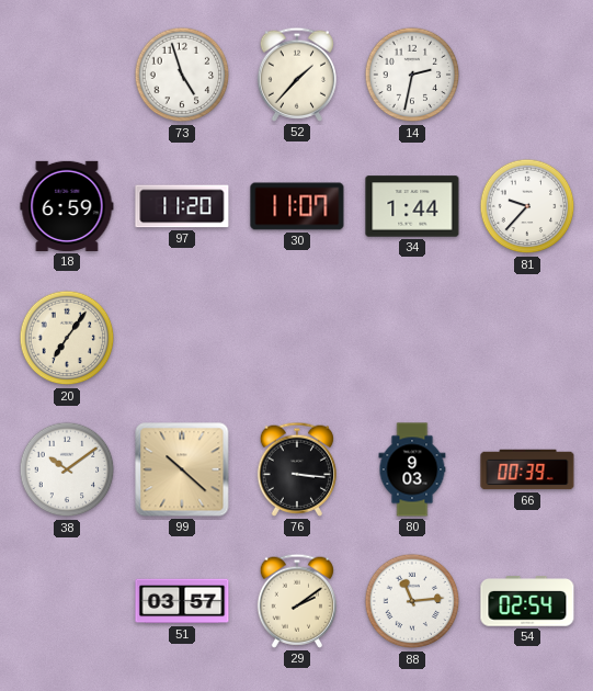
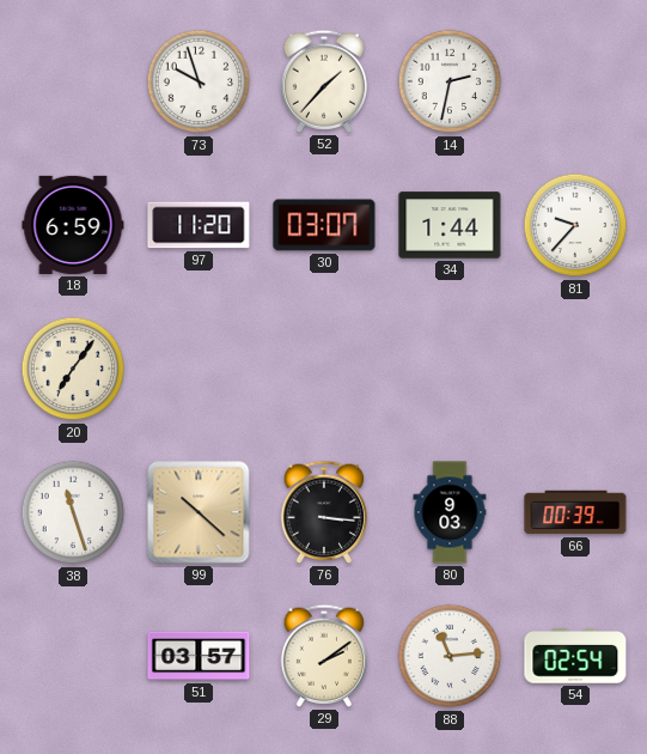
73: 4:57 -> 9:57 (199, 81)
30: 11:07 -> 03:07 (324, 225)
38: 10:09 -> 11:27 (73, 512)
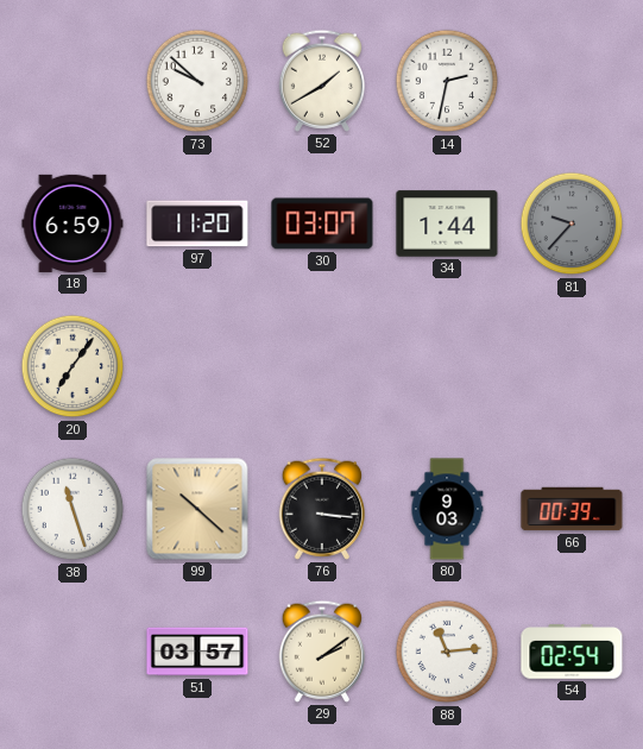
73: 9:57 -> 9:52 (197, 81)
52: 1:37 -> 1:40 (321, 81)
81 dial: white -> grey (572, 224)
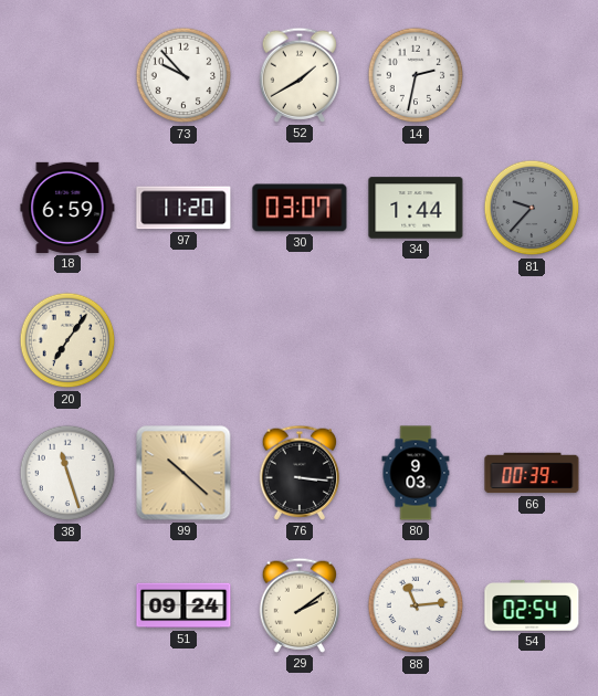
73: 9:52 -> 9:53 (183, 75)
51: 03:57 -> 09:24 (183, 605)
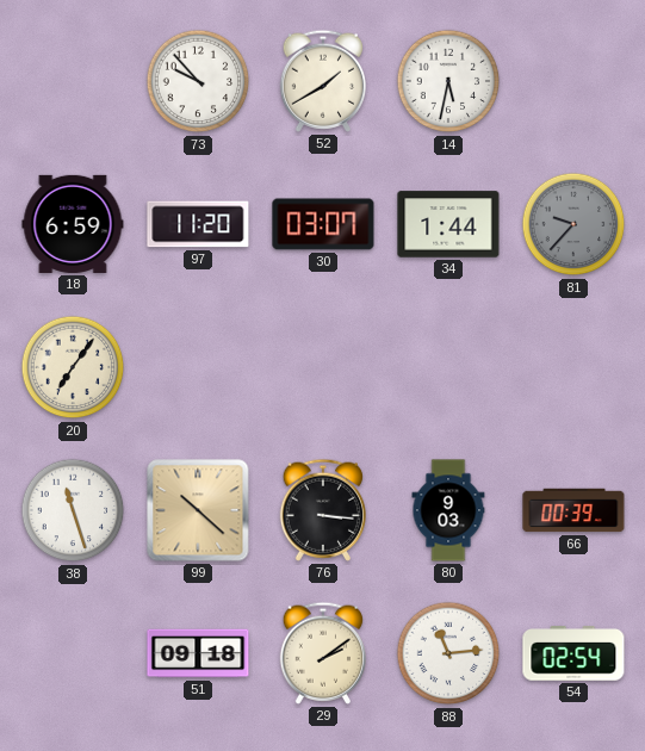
14: 2:32 -> 5:32 (448, 81)
51: 09:24 -> 09:18 (198, 653)
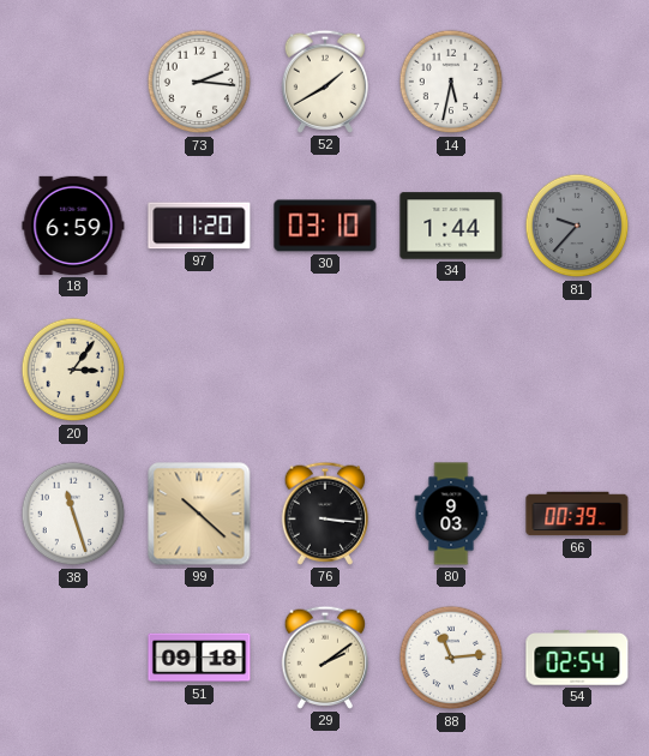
73: 9:53 -> 2:16 (199, 82)
30: 03:07 -> 03:10 (325, 226)
20: 7:06 -> 3:06 (73, 370)
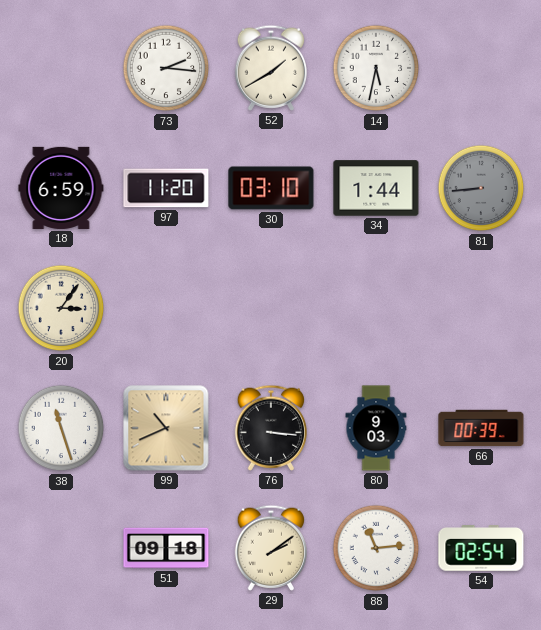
81: 9:37 -> 8:44 (481, 188)
99: 10:22 -> 10:41 (166, 428)
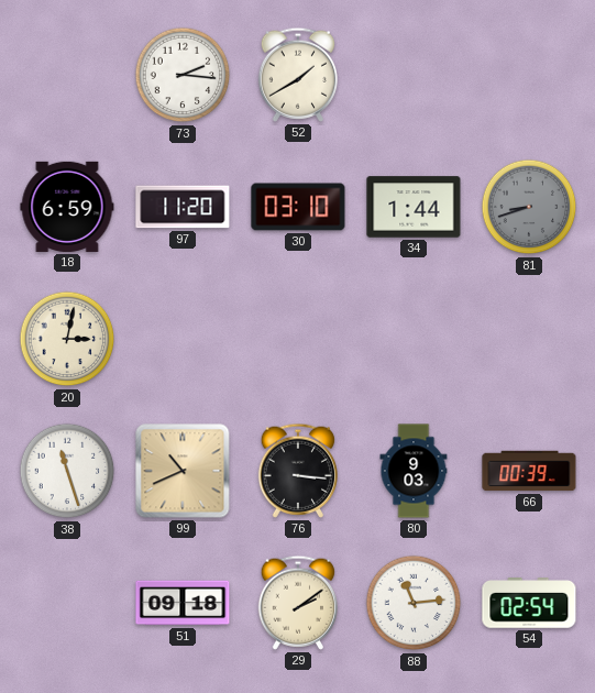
14: 5:32 -> none (376, 68)
81: 8:44 -> 8:42 (529, 207)
20: 3:06 -> 3:02 (67, 339)
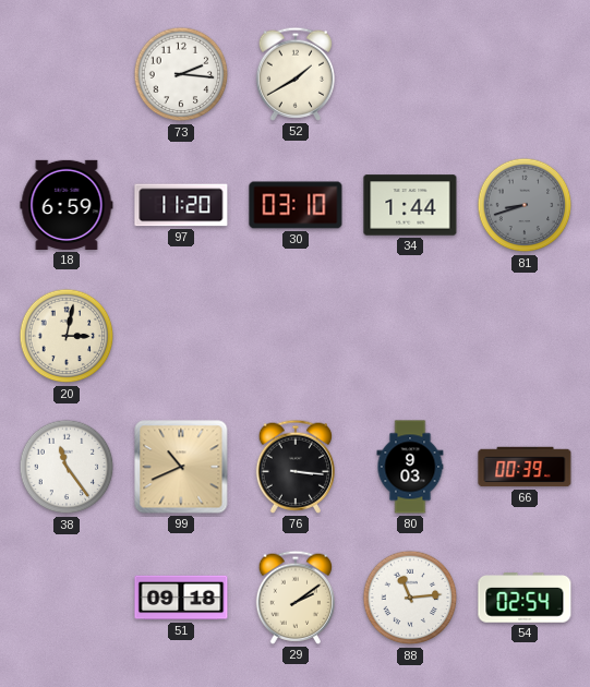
38: 11:27 -> 11:24 (67, 467)
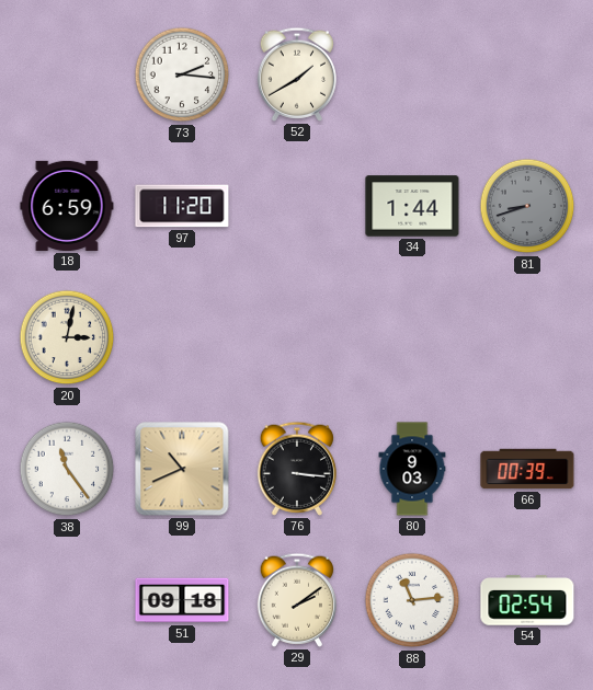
30: 03:10 -> none (296, 205)
